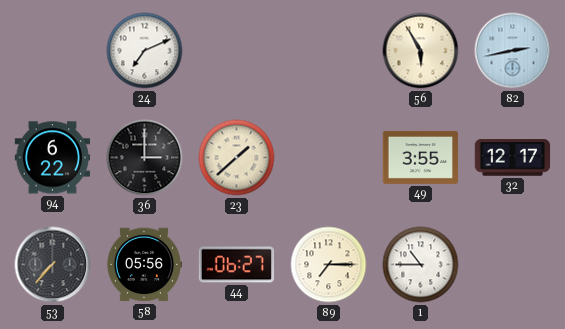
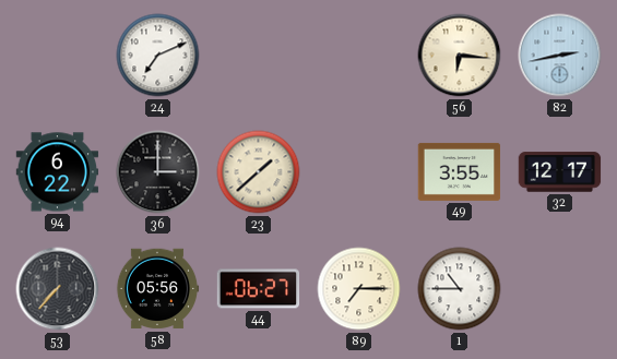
56: 5:55 -> 6:16 (460, 56)
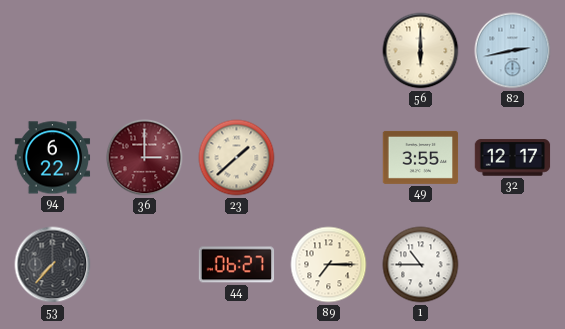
24: 7:11 -> none (158, 56)
56: 6:16 -> 6:00 (421, 51)
36 dial: black -> burgundy (145, 158)
58: 05:56 -> none (157, 289)
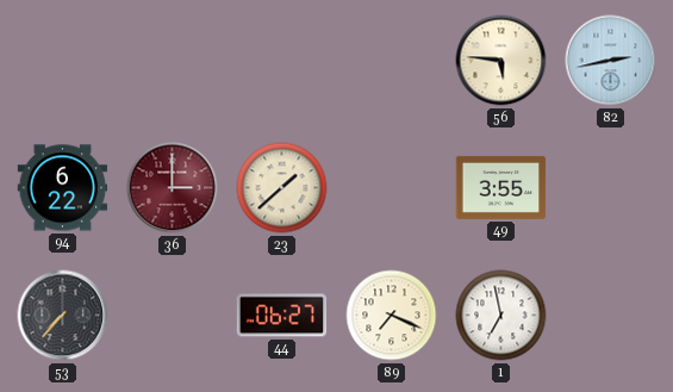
56: 6:00 -> 5:46 (501, 61)
32: 12:17 -> none (513, 158)
89: 7:15 -> 7:19 (392, 316)
1: 10:45 -> 6:58 (501, 316)
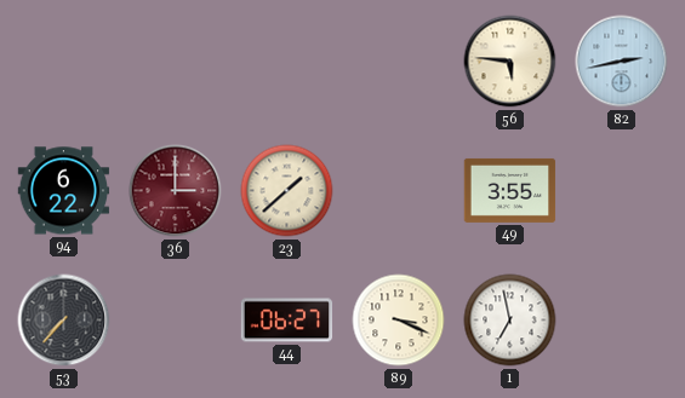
89: 7:19 -> 3:19 (399, 321)
